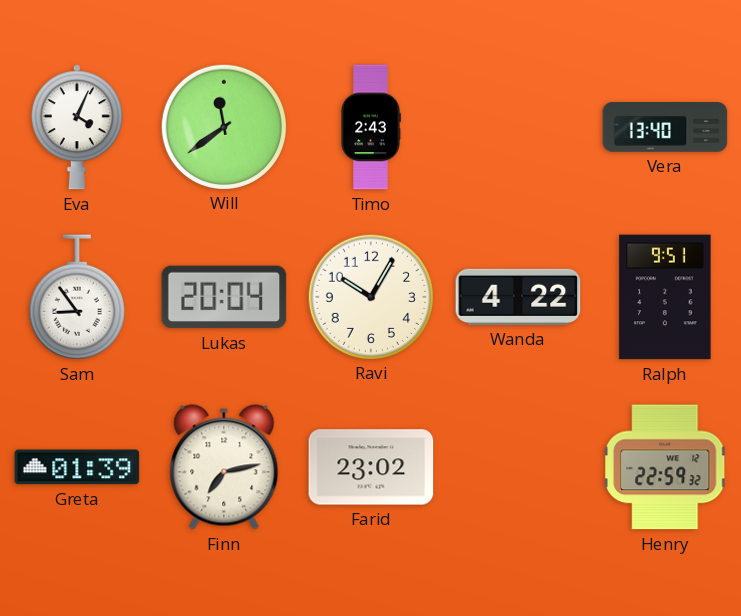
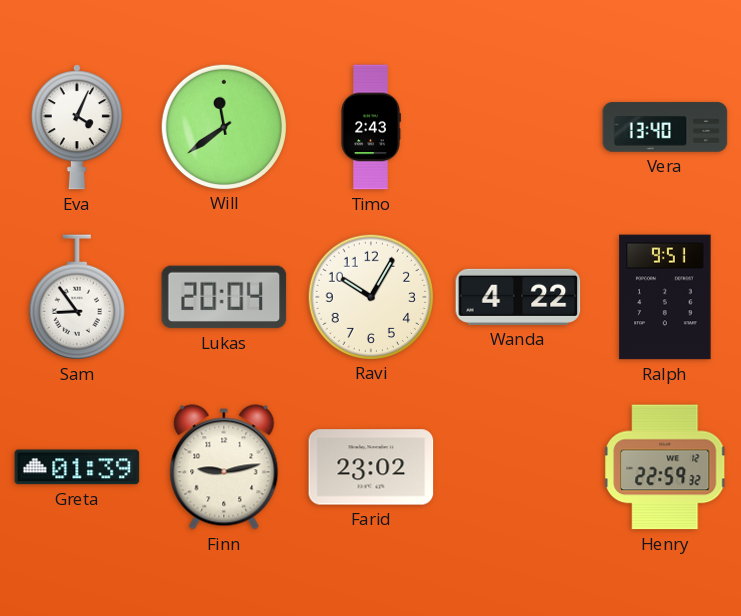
Finn: 7:13 -> 9:13 (224, 467)
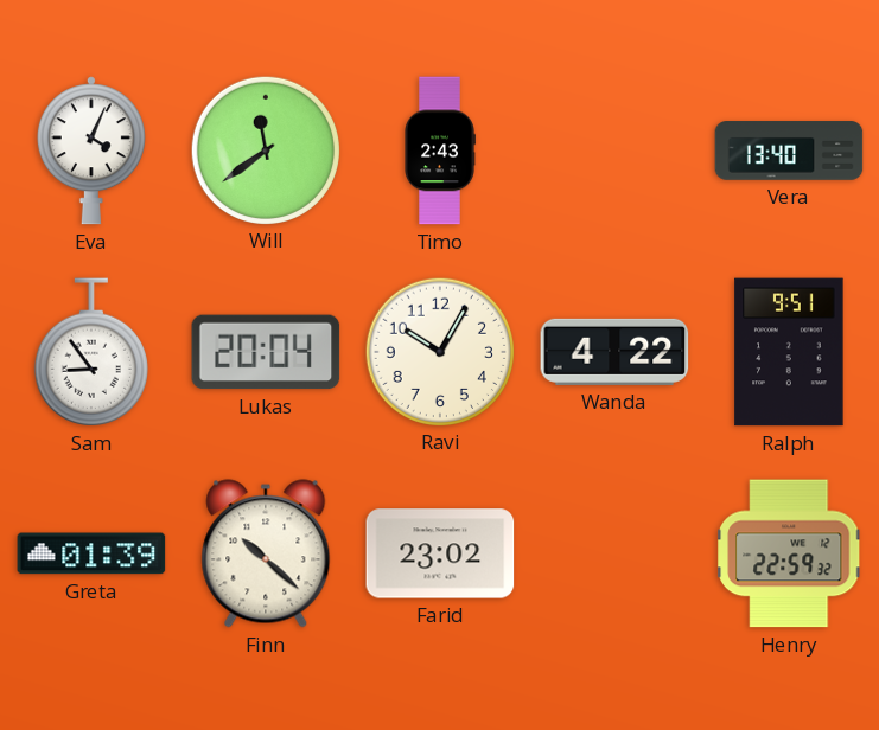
Finn: 9:13 -> 10:22 (266, 553)
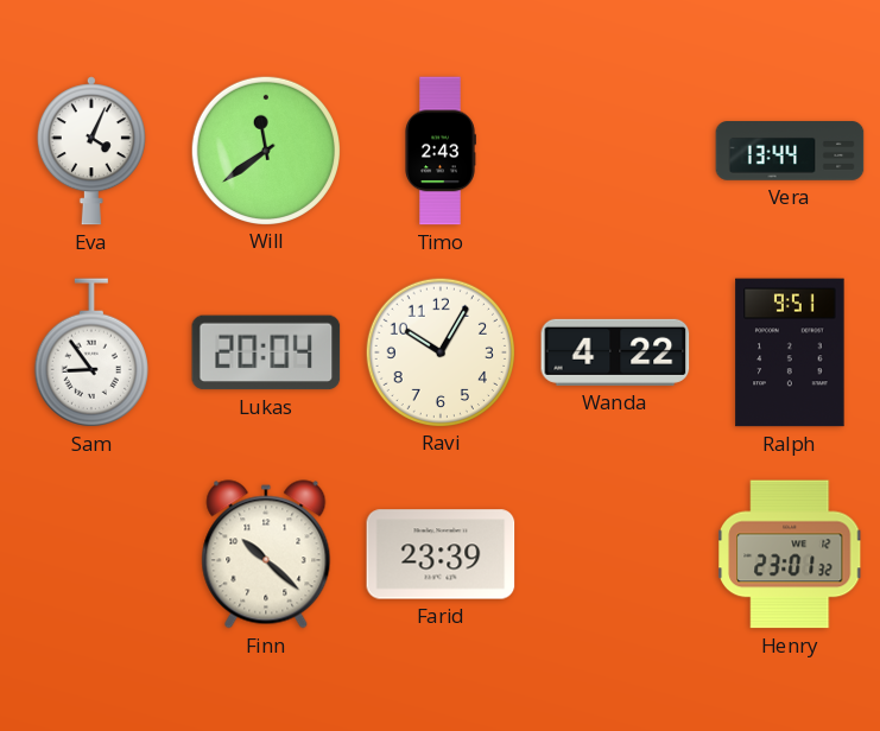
Vera: 13:40 -> 13:44 (790, 151)
Greta: 01:39 -> none (91, 553)
Farid: 23:02 -> 23:39 (441, 554)
Henry: 22:59 -> 23:01 (791, 554)
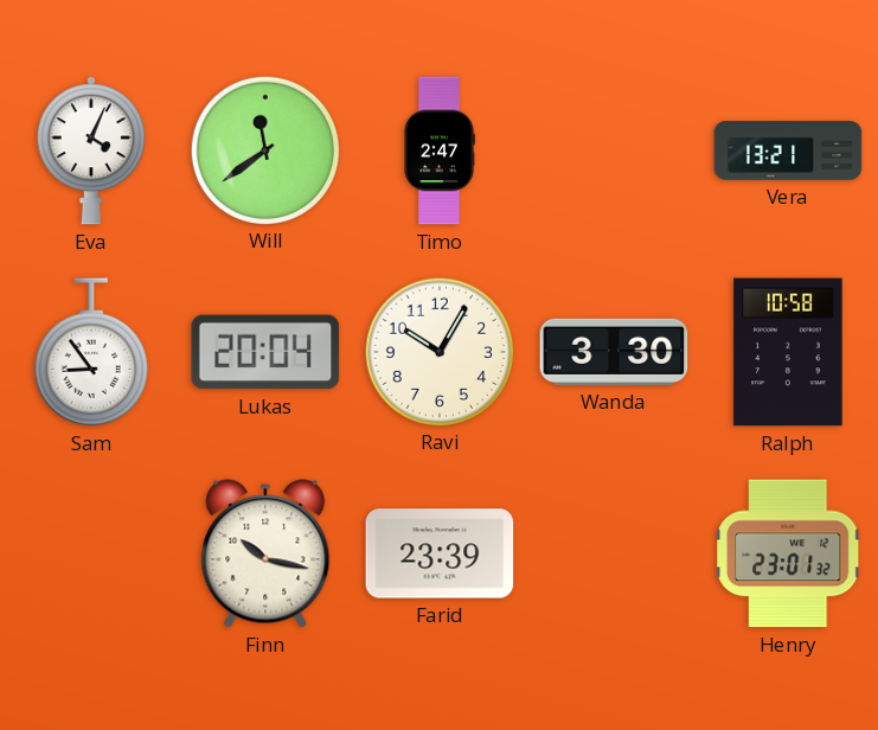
Timo: 2:43 -> 2:47 (440, 151)
Vera: 13:44 -> 13:21 (788, 151)
Wanda: 4:22 -> 3:30 (614, 352)
Ralph: 9:51 -> 10:58 (788, 352)
Finn: 10:22 -> 10:17 (265, 553)
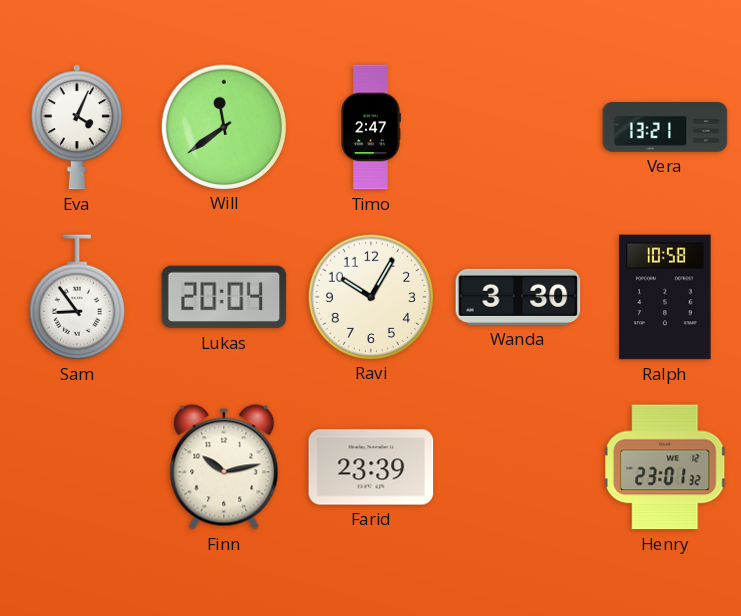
Finn: 10:17 -> 10:13 (224, 467)
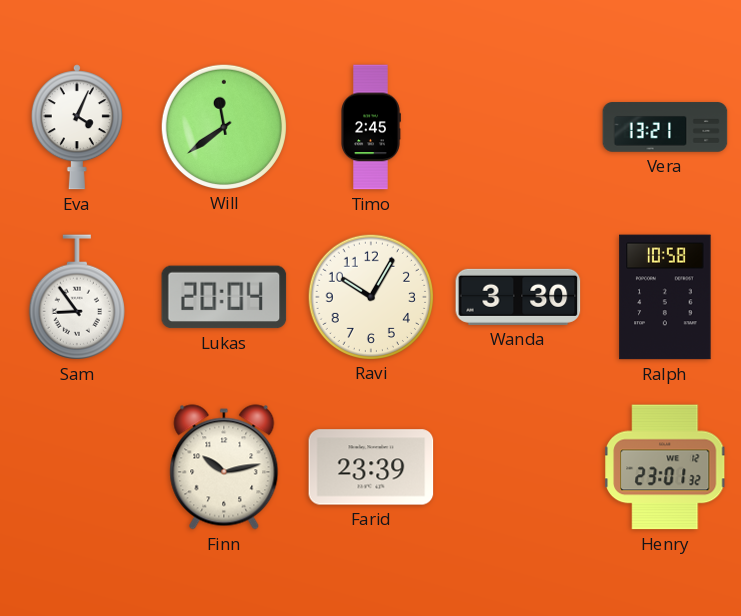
Timo: 2:47 -> 2:45 (371, 127)
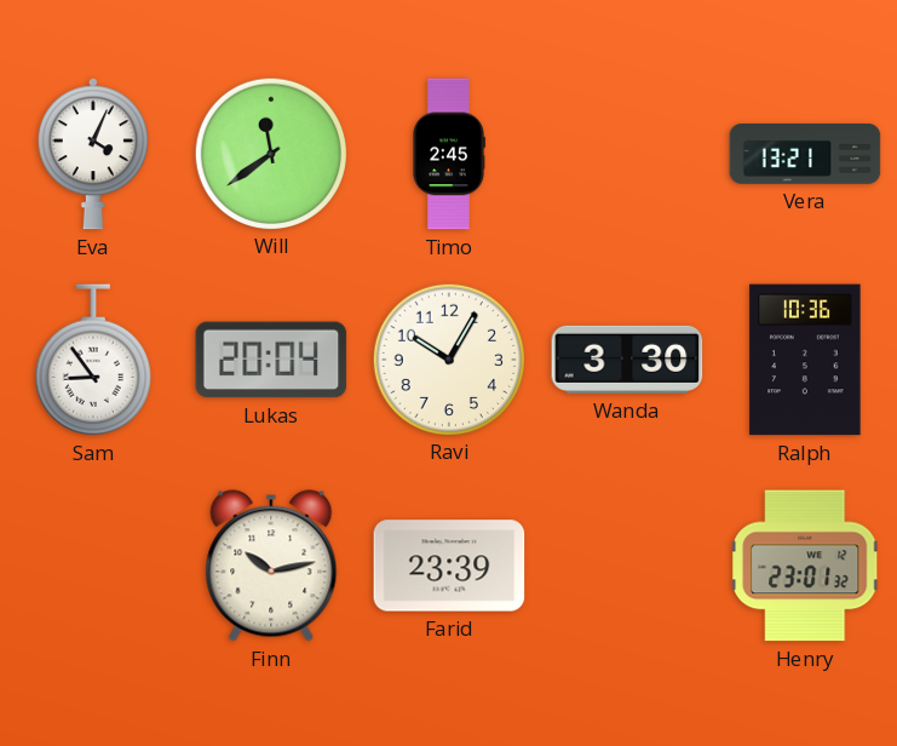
Ralph: 10:58 -> 10:36 (805, 360)
